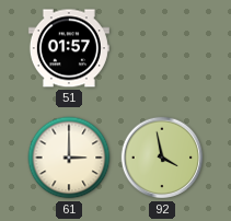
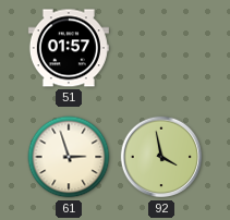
61: 3:00 -> 2:57 (69, 157)
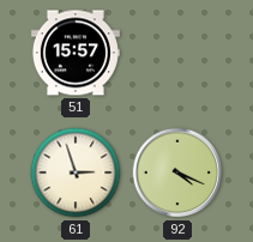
51: 01:57 -> 15:57 (76, 53)
92: 3:58 -> 4:19 (177, 173)
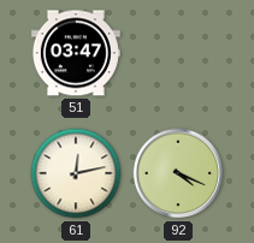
51: 15:57 -> 03:47 (76, 53)
61: 2:57 -> 12:13 (76, 173)
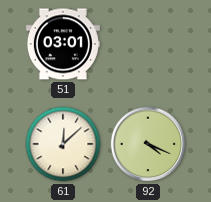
51: 03:47 -> 03:01 (63, 44)
61: 12:13 -> 12:08 (63, 144)
